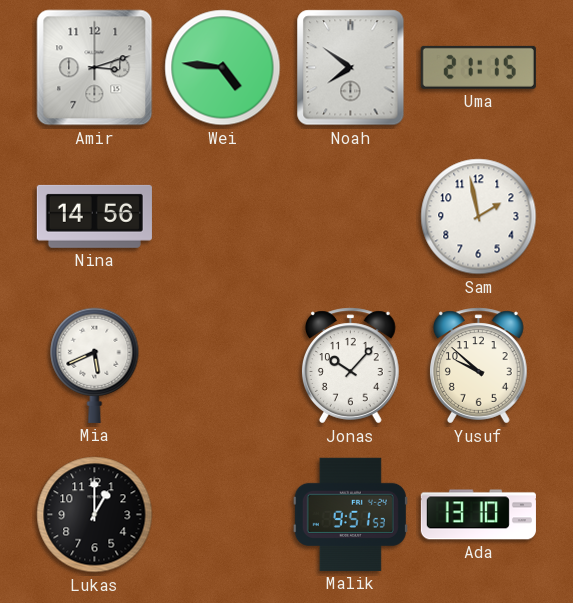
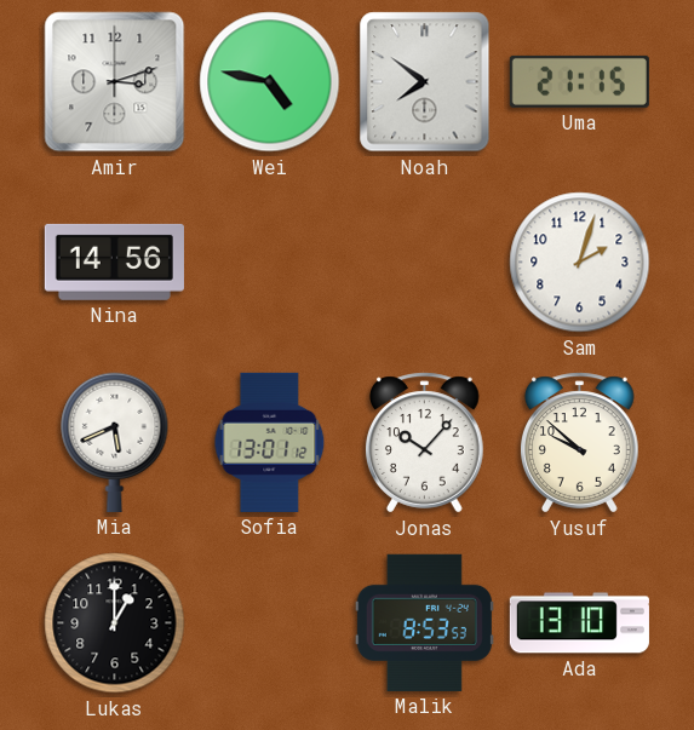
Wei: 4:46 -> 4:47 (270, 82)
Sam: 1:58 -> 2:03 (580, 263)
Sofia: none -> 13:01 (270, 442)
Malik: 9:51 -> 8:53 (424, 622)
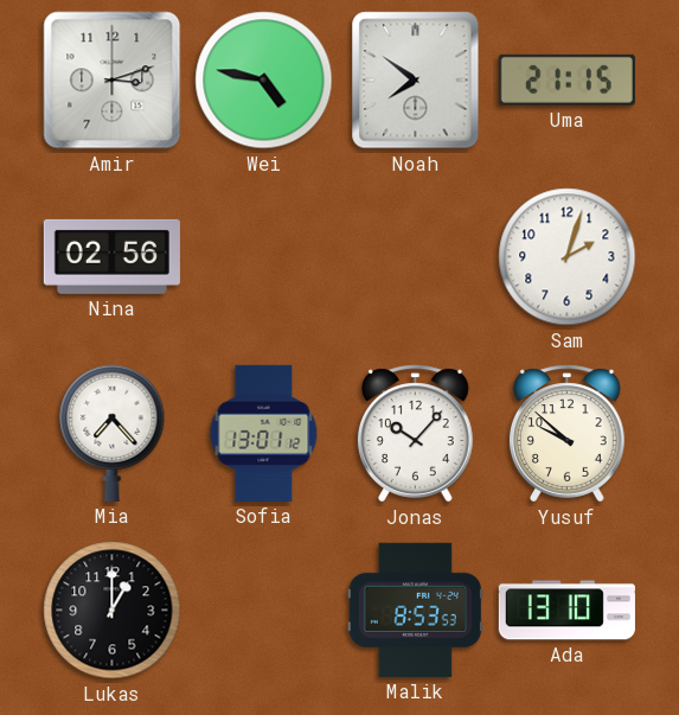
Nina: 14:56 -> 02:56 (111, 256)
Mia: 5:41 -> 7:23 (113, 433)
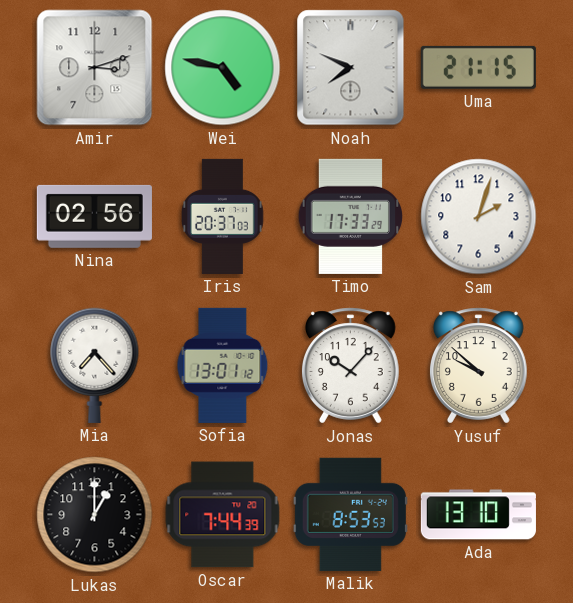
Noah: 7:51 -> 7:49 (351, 68)
Iris: none -> 20:37 (223, 216)
Timo: none -> 17:33 (350, 216)
Oscar: none -> 7:44 (223, 515)
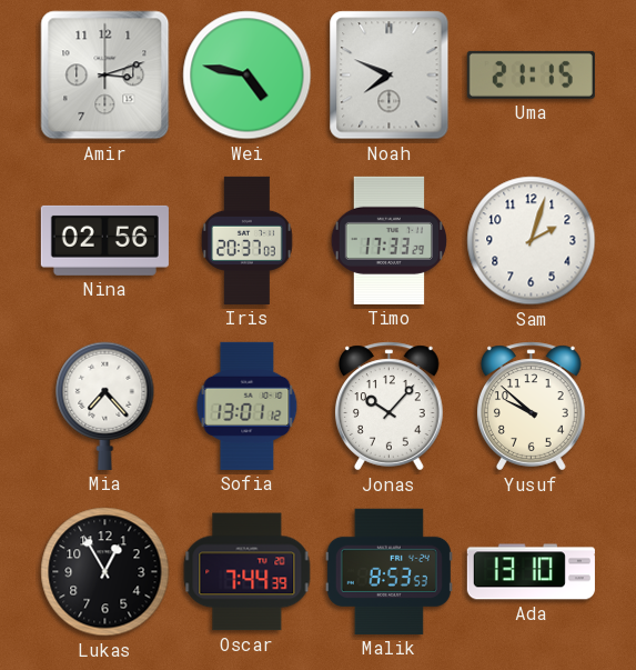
Lukas: 1:00 -> 12:55 (105, 572)
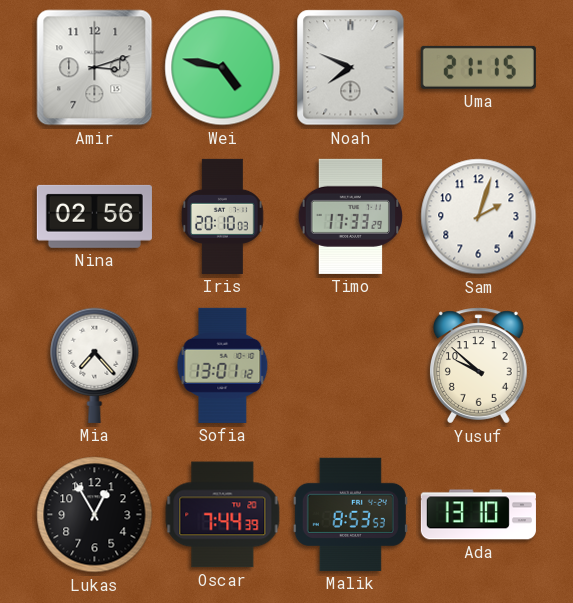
Iris: 20:37 -> 20:10 (223, 216)
Jonas: 10:07 -> none (390, 407)
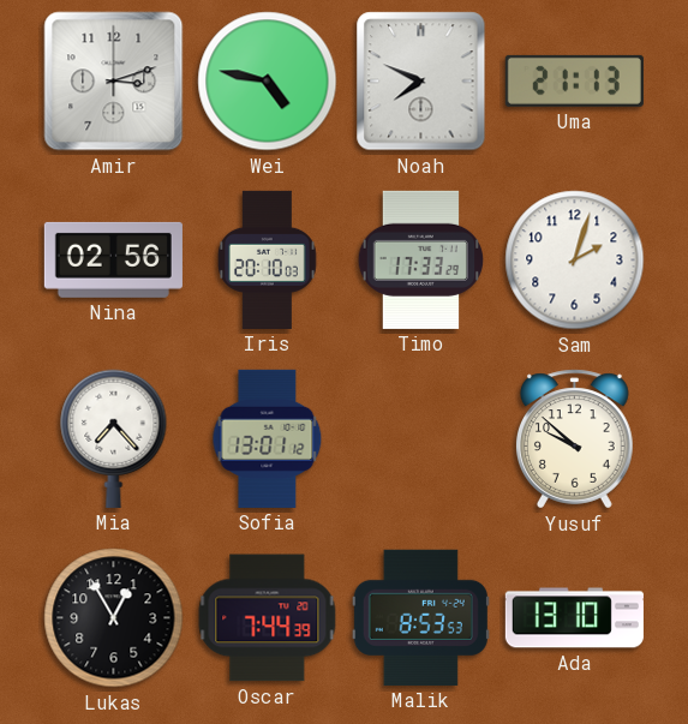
Uma: 21:15 -> 21:13 (574, 80)
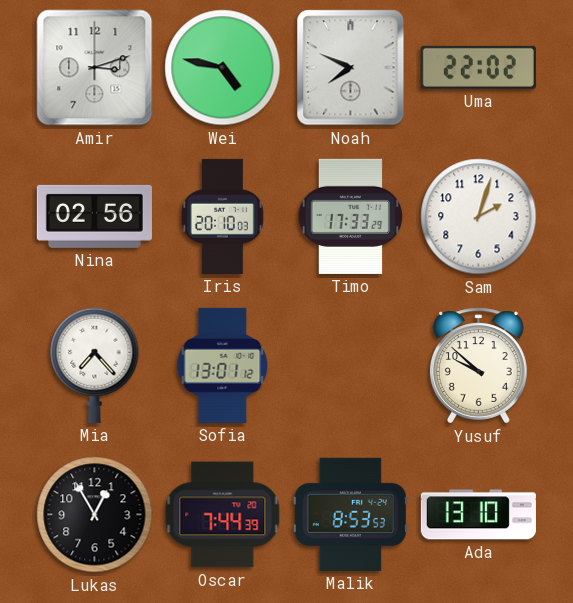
Uma: 21:13 -> 22:02 (478, 67)
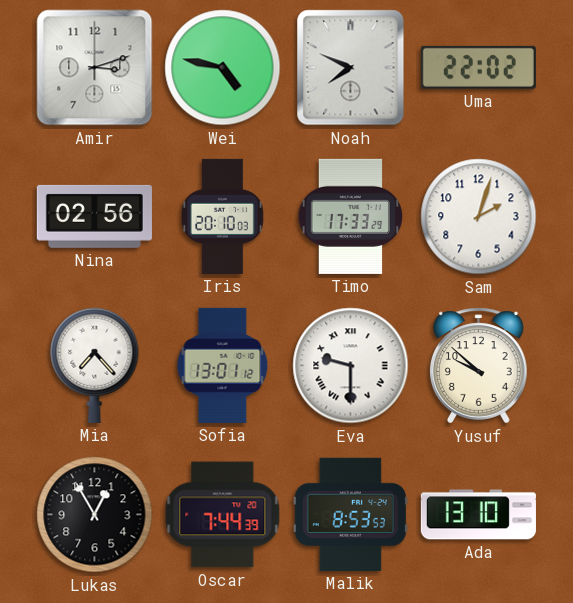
Eva: none -> 9:30 (351, 366)
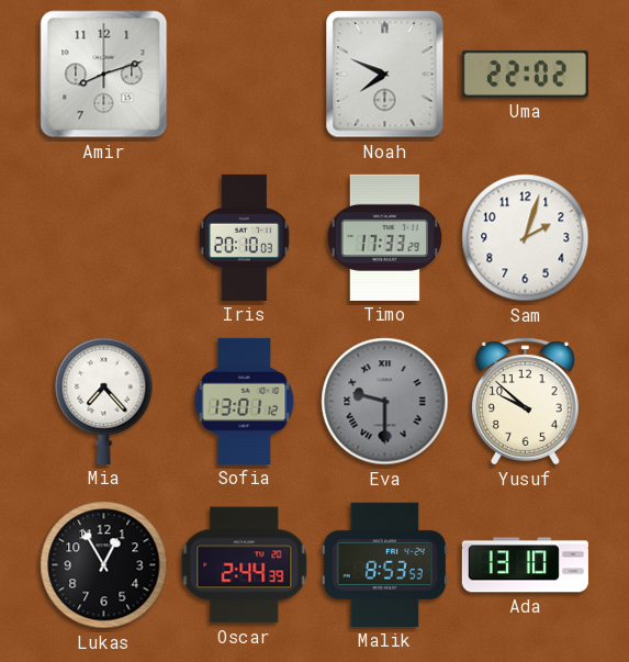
Amir: 3:12 -> 8:12 (104, 75)
Wei: 4:47 -> none (223, 68)
Nina: 02:56 -> none (94, 216)
Eva dial: white -> grey (385, 402)
Oscar: 7:44 -> 2:44 (245, 565)
